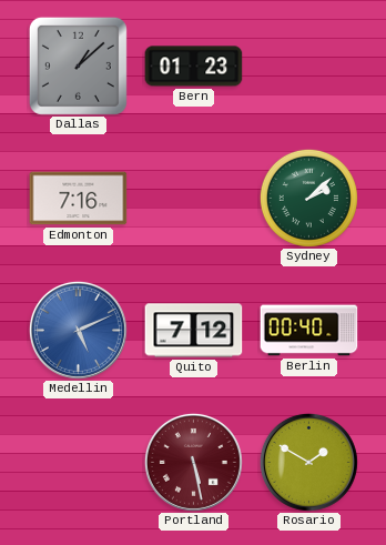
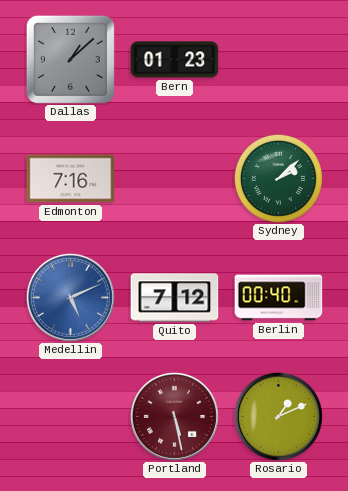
Rosario: 1:50 -> 1:11 (278, 416)
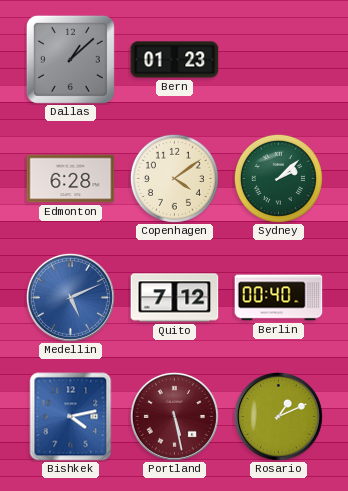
Edmonton: 7:16 -> 6:28 (71, 179)
Copenhagen: none -> 4:09 (174, 178)
Bishkek: none -> 4:13 (71, 417)
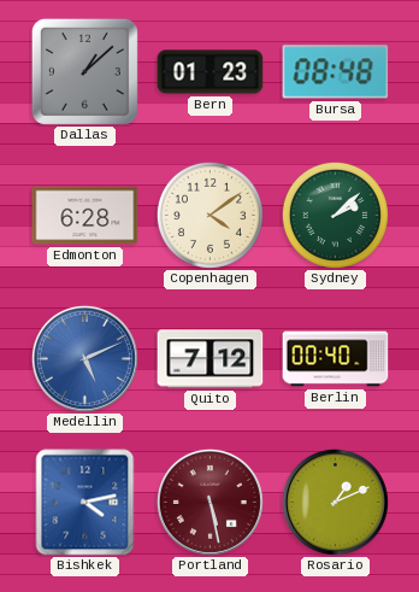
Bursa: none -> 08:48 (336, 72)
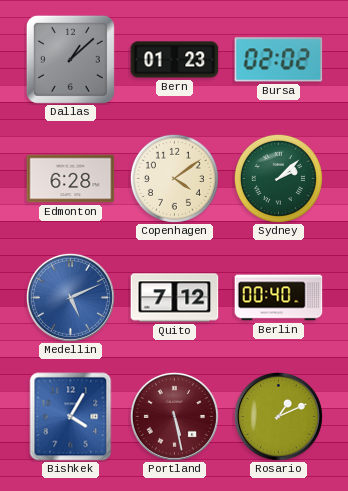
Bursa: 08:48 -> 02:02 (279, 60)
Bishkek: 4:13 -> 4:05 (71, 417)
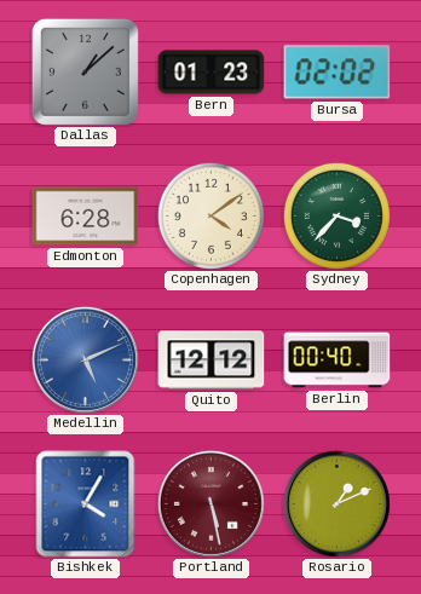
Sydney: 2:08 -> 3:37 (336, 215)
Quito: 7:12 -> 12:12 (212, 361)
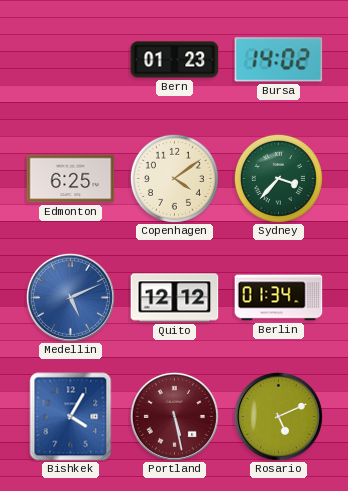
Dallas: 1:08 -> none (85, 71)
Bursa: 02:02 -> 14:02 (279, 60)
Edmonton: 6:28 -> 6:25 (71, 179)
Berlin: 00:40 -> 01:34 (279, 298)
Rosario: 1:11 -> 5:11 (278, 416)
